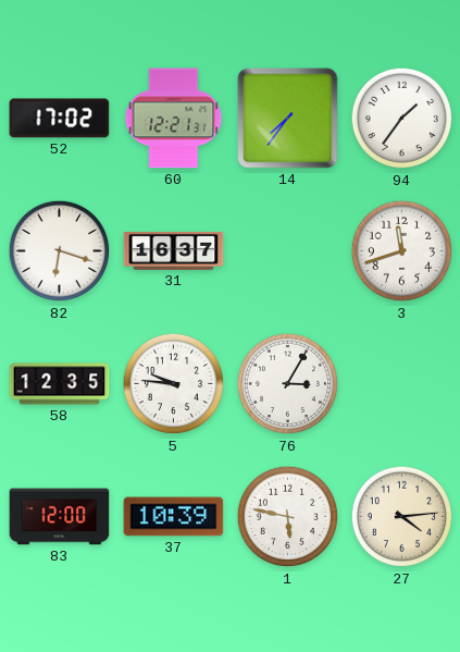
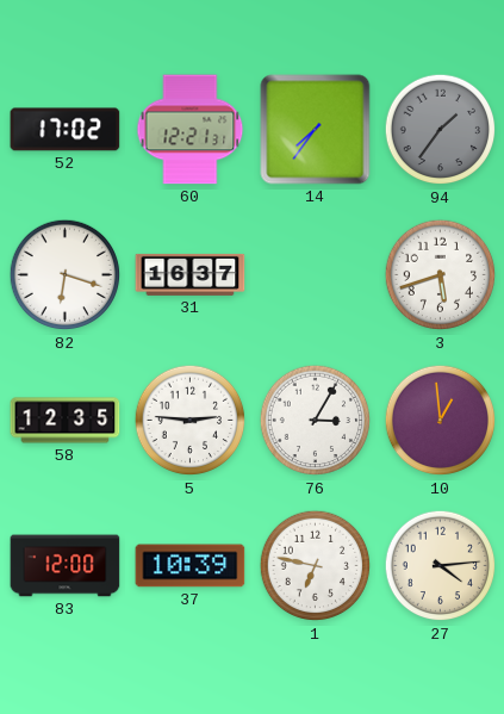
94 dial: white -> grey (441, 130)
3: 11:42 -> 5:42 (441, 275)
5: 9:46 -> 2:46 (191, 421)
10: none -> 12:59 (441, 421)
1: 5:47 -> 6:47 (316, 566)
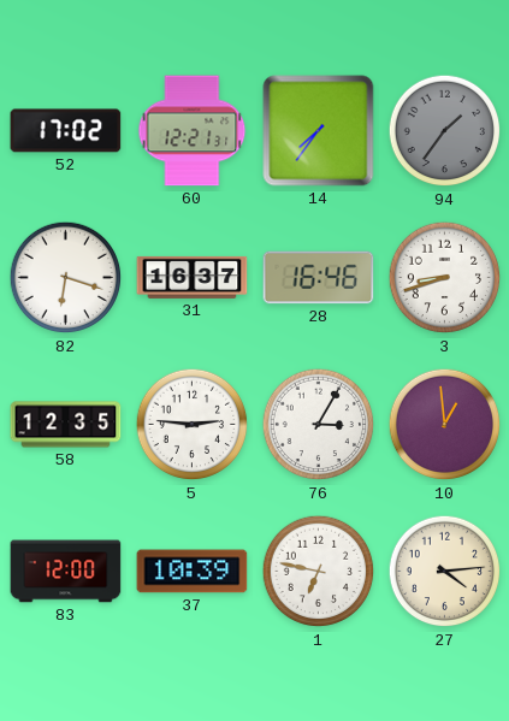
28: none -> 16:46 (319, 278)
3: 5:42 -> 8:42 (445, 278)
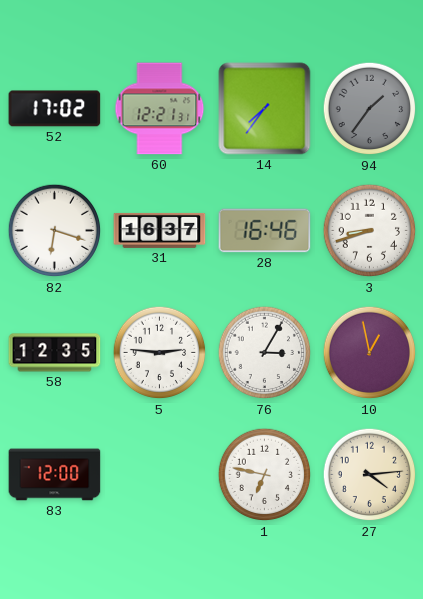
10: 12:59 -> 12:58 (370, 353)
37: 10:39 -> none (193, 572)
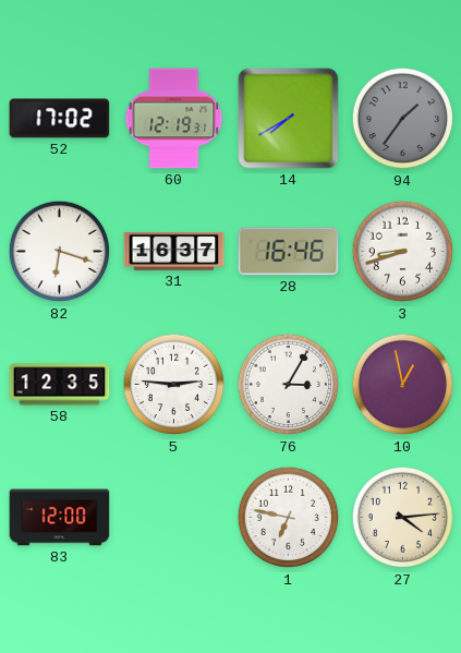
60: 12:21 -> 12:19 (174, 119)
14: 7:36 -> 7:40 (289, 119)
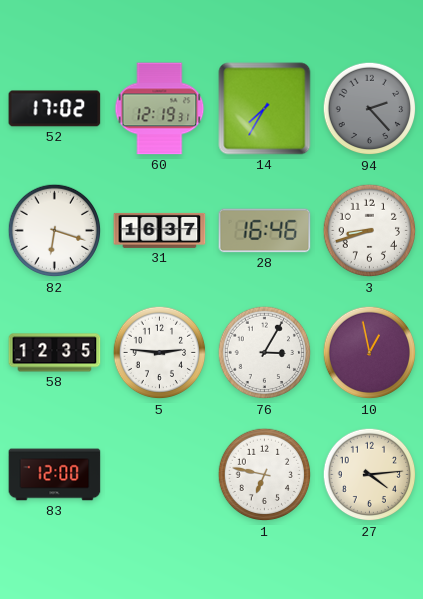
14: 7:40 -> 7:35 (265, 109)
94: 1:36 -> 2:23 (370, 109)
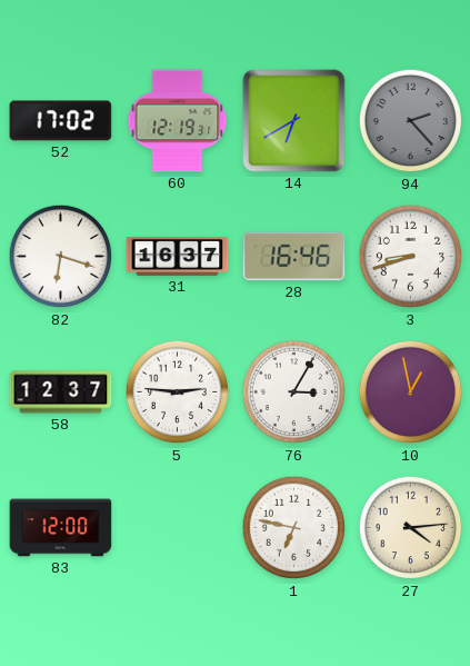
14: 7:35 -> 6:40 (294, 121)
58: 12:35 -> 12:37 (61, 392)
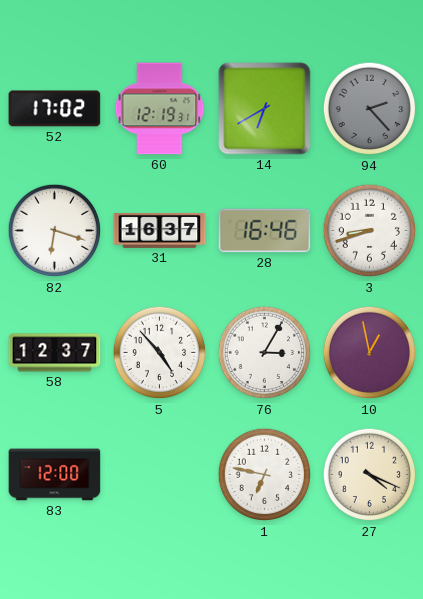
5: 2:46 -> 4:53 (160, 353)
27: 4:14 -> 4:19 (370, 475)
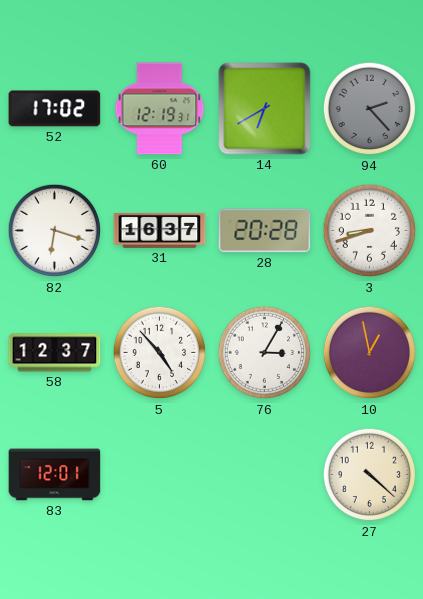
28: 16:46 -> 20:28 (265, 231)
83: 12:00 -> 12:01 (55, 475)
1: 6:47 -> none (265, 475)
27: 4:19 -> 4:22 (370, 475)
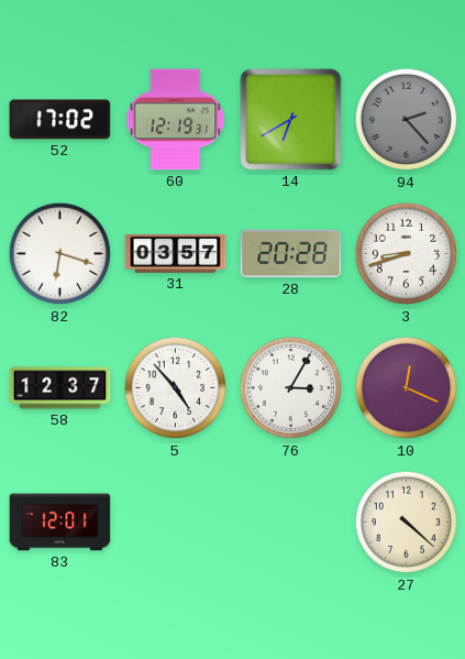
31: 16:37 -> 03:57 (176, 253)
10: 12:58 -> 12:19 (407, 388)
